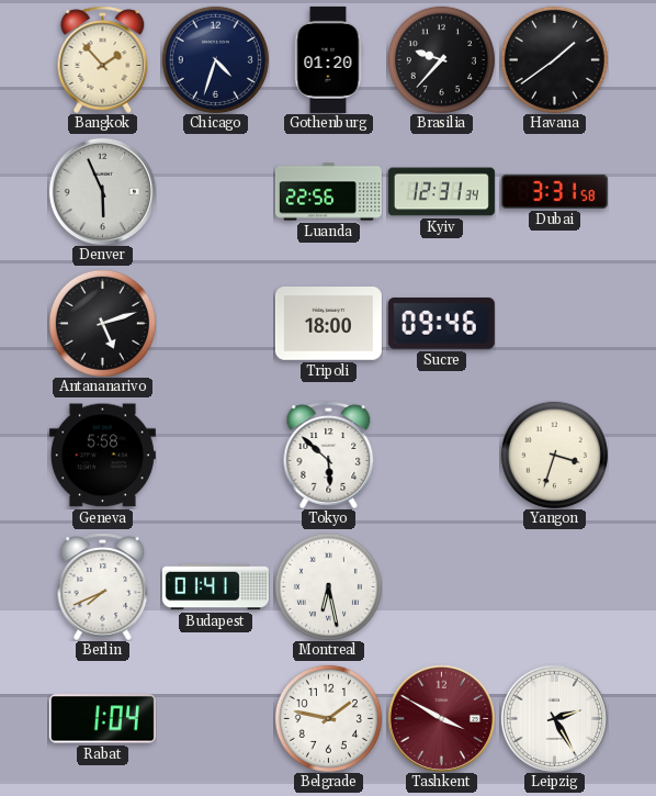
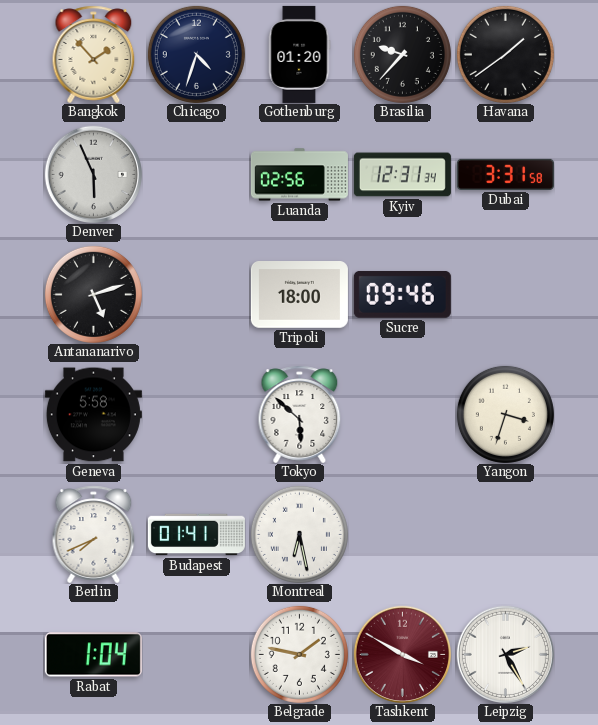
Luanda: 22:56 -> 02:56 (299, 175)
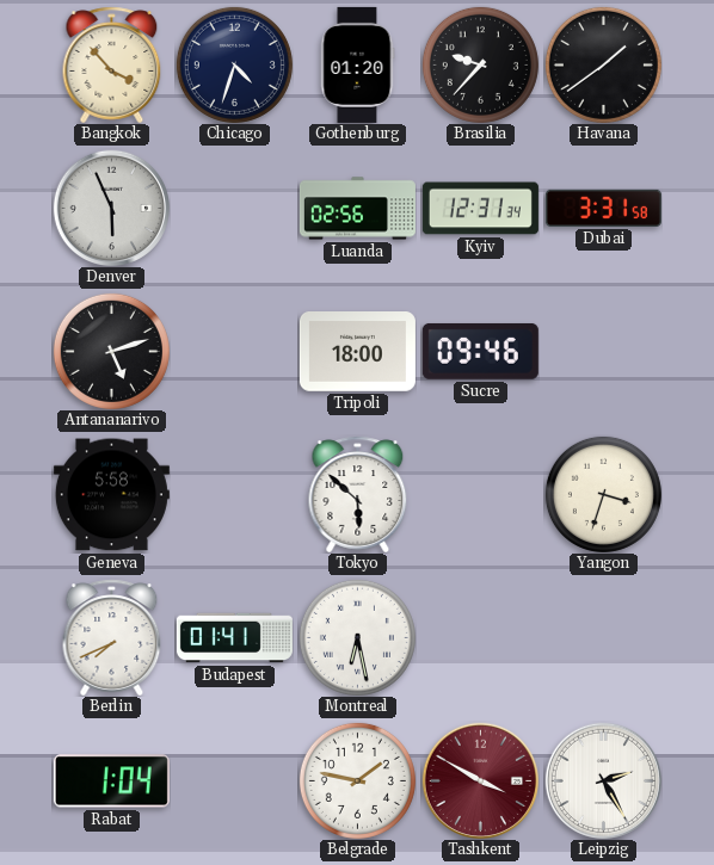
Bangkok: 1:53 -> 3:53 (112, 64)
